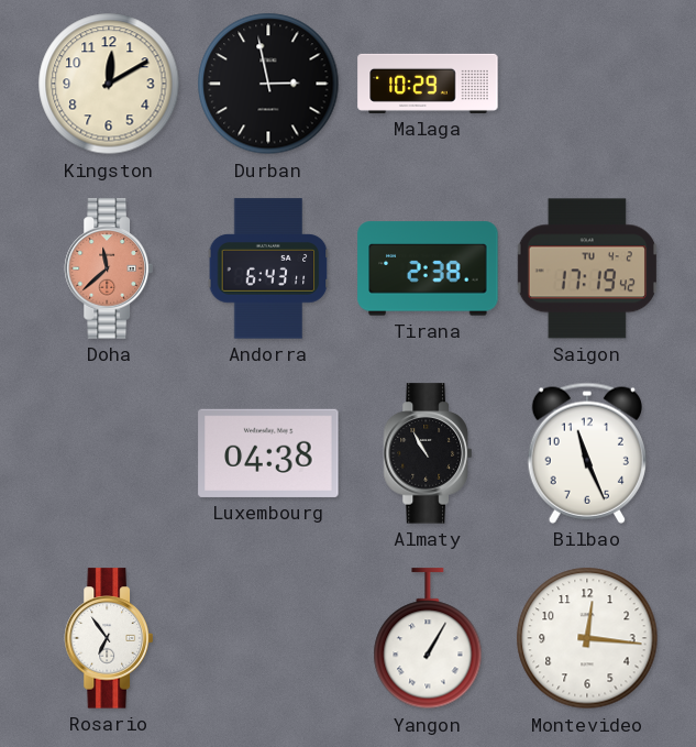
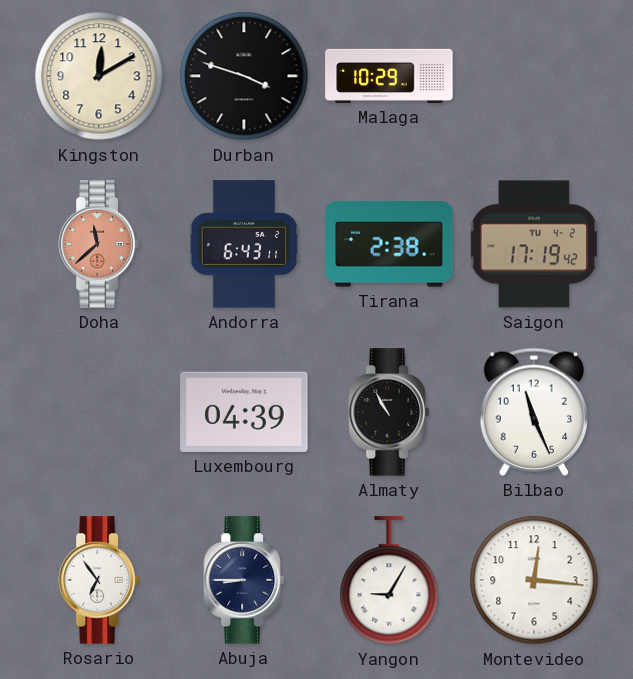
Durban: 2:58 -> 3:48 (244, 76)
Luxembourg: 04:38 -> 04:39 (244, 412)
Abuja: none -> 8:45 (244, 580)
Yangon: 1:05 -> 9:05 (389, 581)
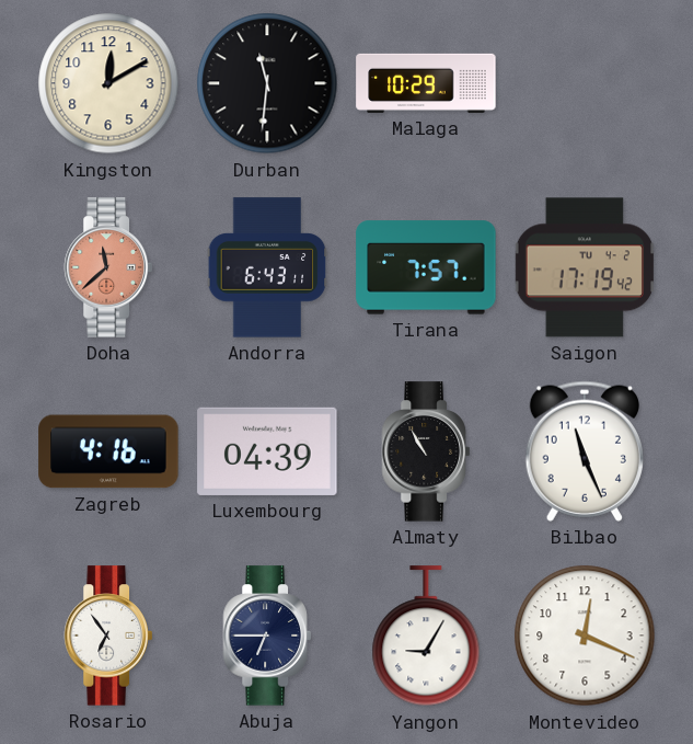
Durban: 3:48 -> 11:31 (267, 83)
Tirana: 2:38 -> 7:57 (426, 267)
Zagreb: none -> 4:16 (108, 451)
Abuja: 8:45 -> 6:45 (267, 636)
Montevideo: 12:16 -> 12:19 (585, 636)
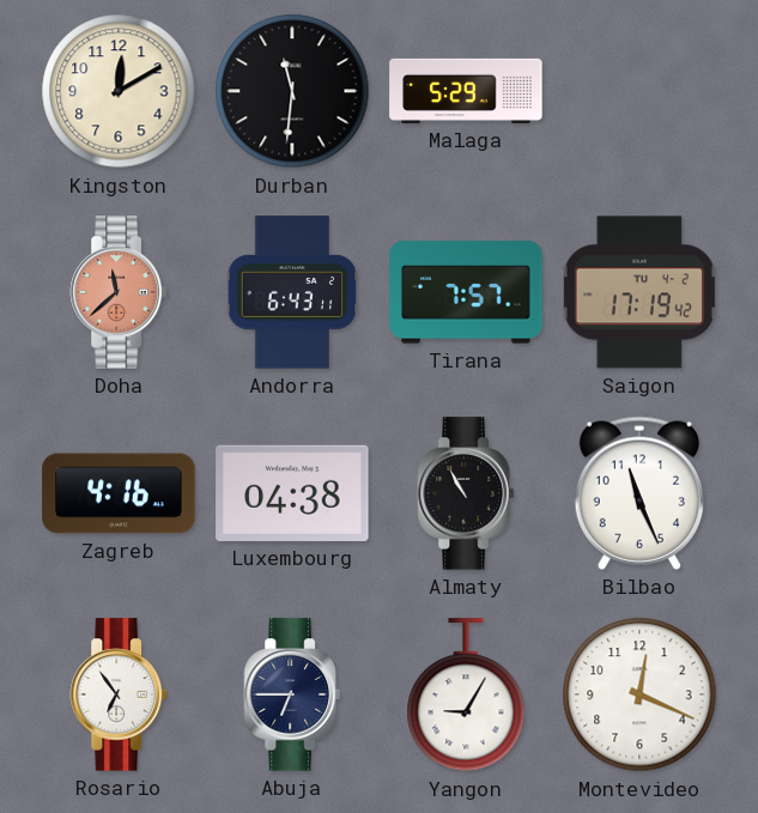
Malaga: 10:29 -> 5:29 (466, 91)
Luxembourg: 04:39 -> 04:38 (292, 493)
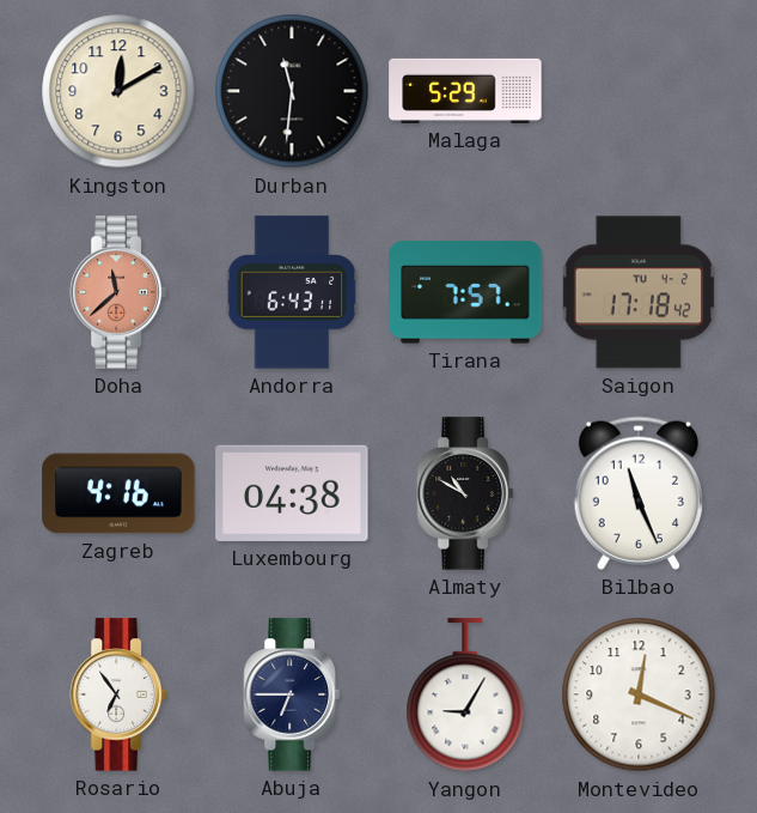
Saigon: 17:19 -> 17:18 (637, 292)
Almaty: 10:55 -> 10:50 (465, 493)
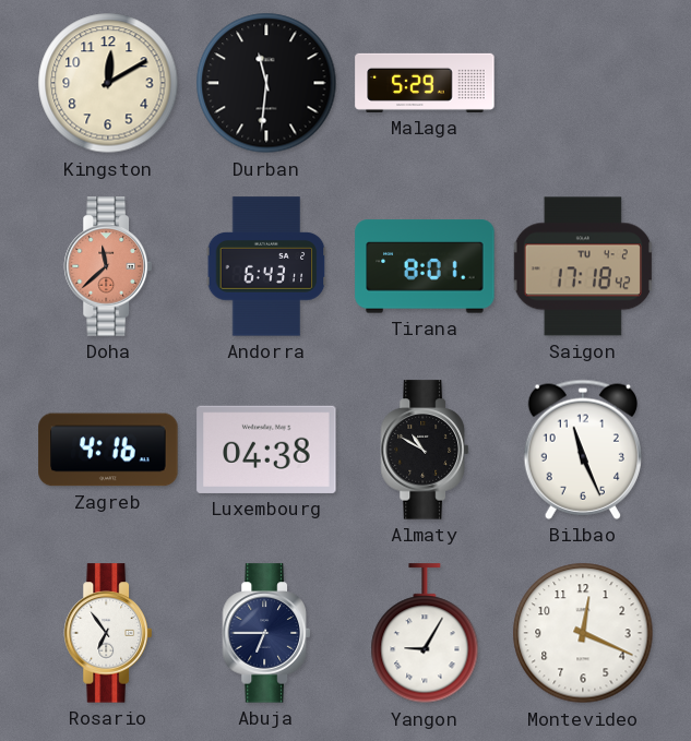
Tirana: 7:57 -> 8:01 (425, 266)
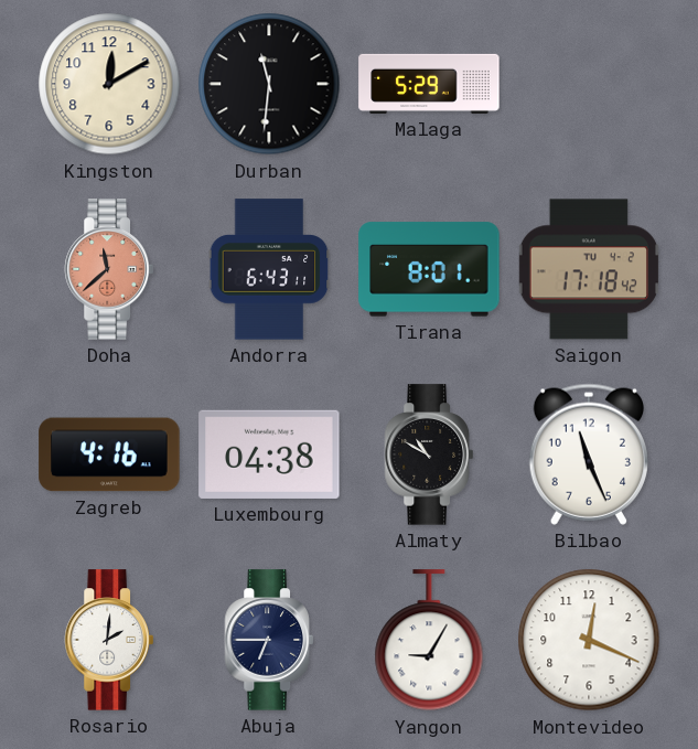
Rosario: 6:54 -> 2:01 (109, 640)
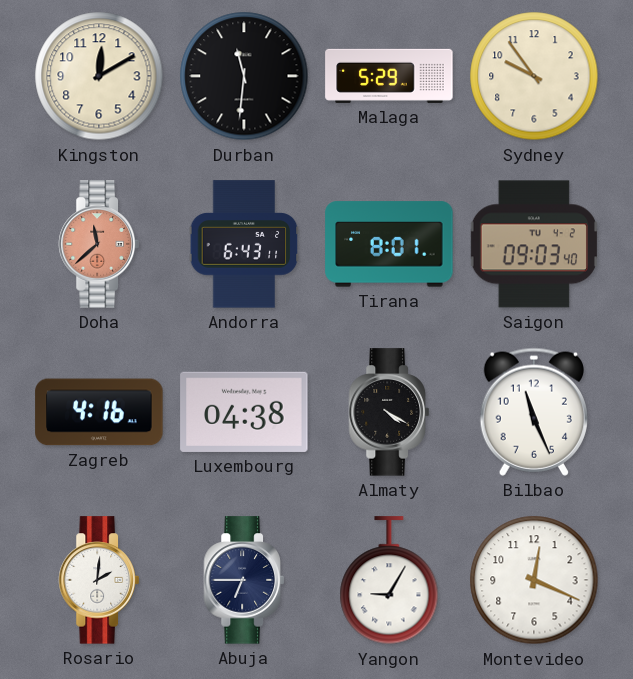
Sydney: none -> 9:54 (534, 76)
Saigon: 17:18 -> 09:03 (533, 244)
Almaty: 10:50 -> 4:20 (389, 412)
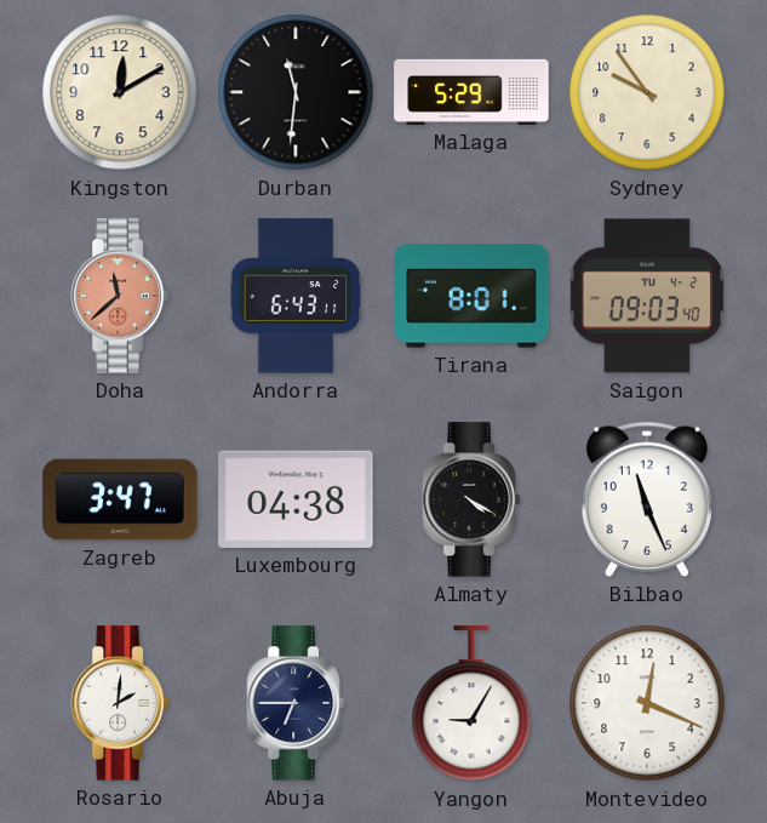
Zagreb: 4:16 -> 3:47 (120, 499)
